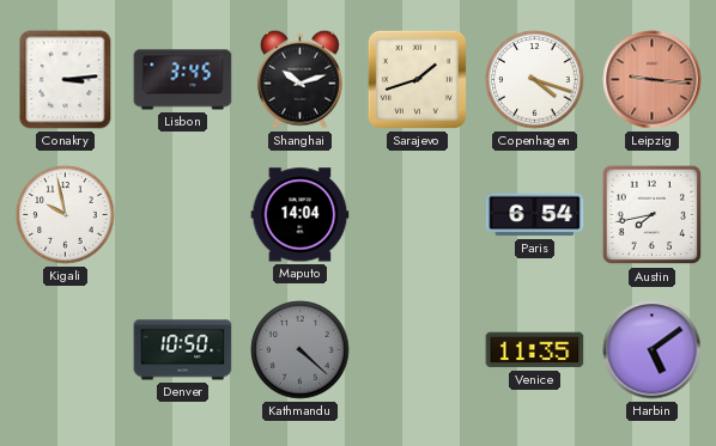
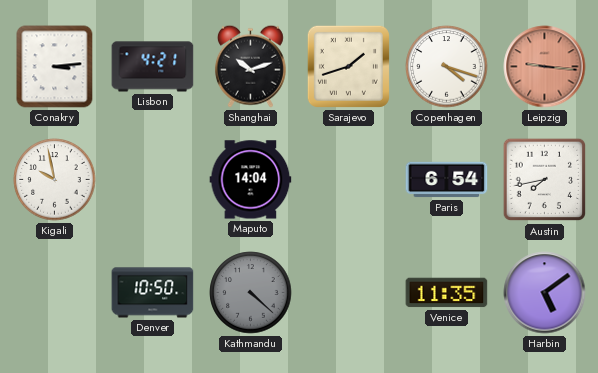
Lisbon: 3:45 -> 4:21 (153, 67)
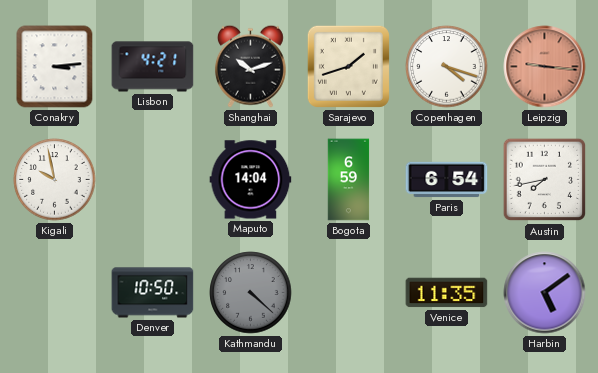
Bogota: none -> 6:59 (349, 180)
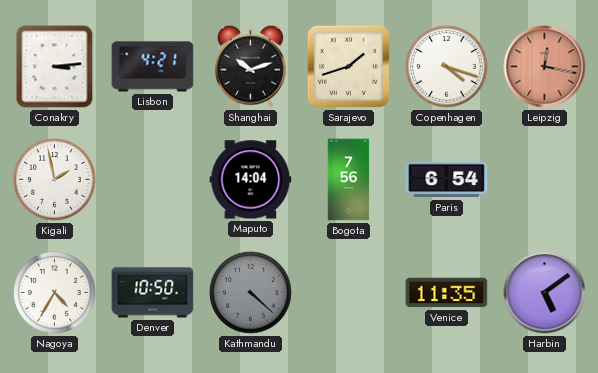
Leipzig: 9:16 -> 12:17 (545, 67)
Kigali: 9:58 -> 1:58 (55, 180)
Bogota: 6:59 -> 7:56 (349, 180)
Austin: 7:43 -> none (545, 180)
Nagoya: none -> 4:35 (55, 293)
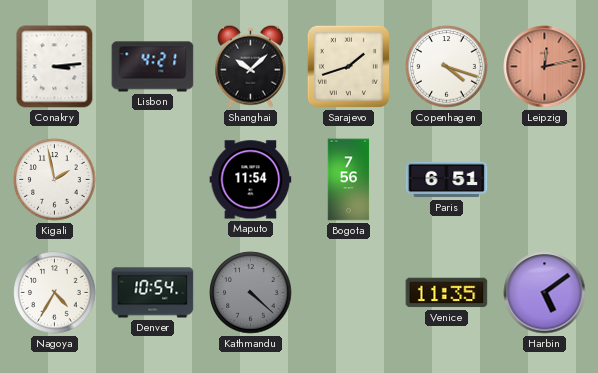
Shanghai: 10:12 -> 10:08 (250, 66)
Leipzig: 12:17 -> 12:13 (545, 67)
Maputo: 14:04 -> 11:54 (251, 180)
Paris: 6:54 -> 6:51 (447, 180)
Denver: 10:50 -> 10:54 (153, 293)
